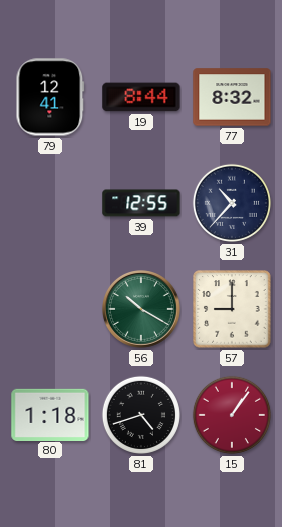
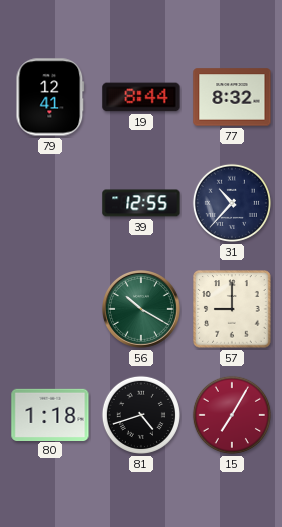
15: 1:06 -> 7:05 (232, 415)
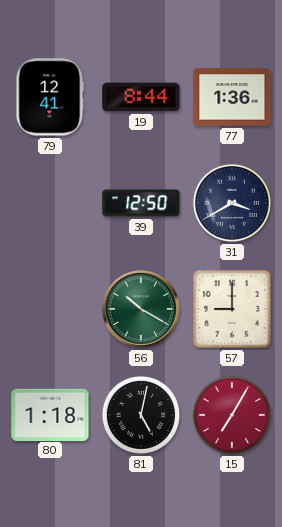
77: 8:32 -> 1:36 (232, 97)
39: 12:55 -> 12:50 (141, 203)
31: 10:37 -> 3:40 (232, 203)
81: 4:42 -> 5:02 (141, 415)
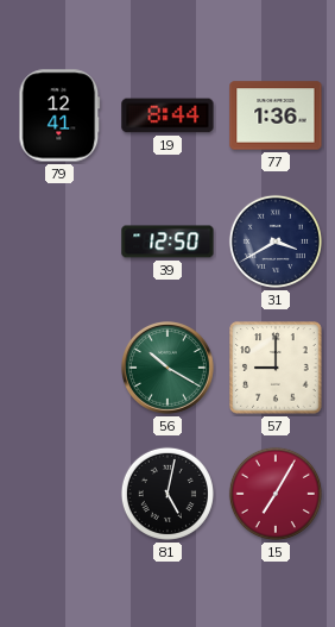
80: 1:18 -> none (50, 414)
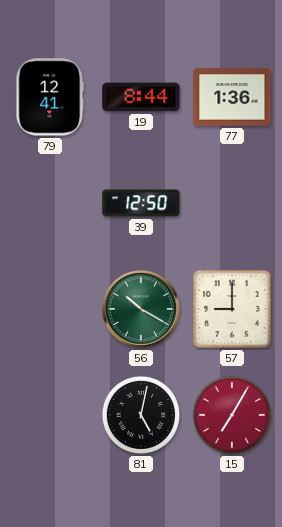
31: 3:40 -> none (276, 242)
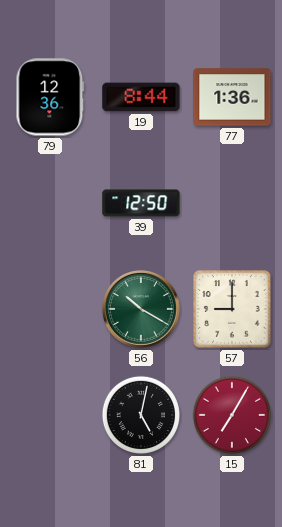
79: 12:41 -> 12:36 (50, 97)
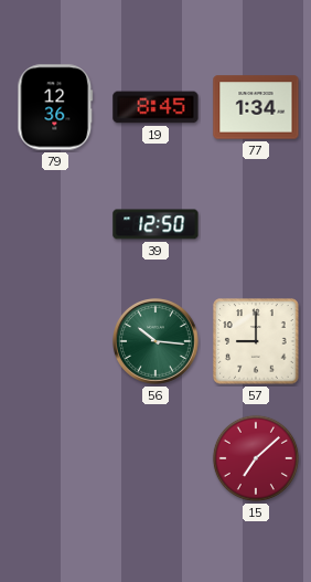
19: 8:44 -> 8:45 (155, 107)
77: 1:36 -> 1:34 (256, 107)
56: 10:20 -> 10:16 (157, 342)
81: 5:02 -> none (141, 415)
15: 7:05 -> 7:08 (256, 458)
